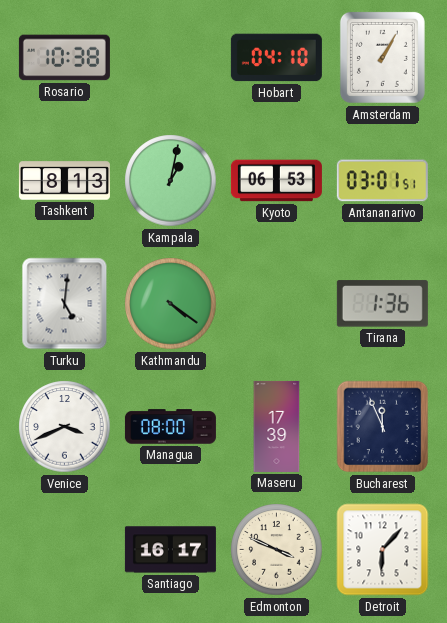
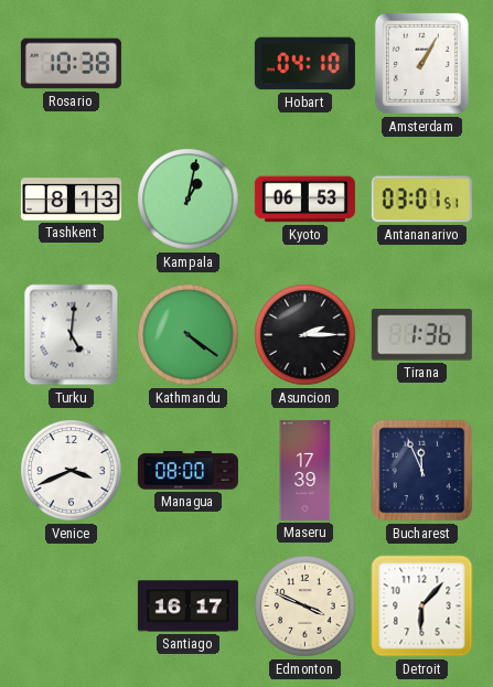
Asuncion: none -> 2:15 (306, 335)
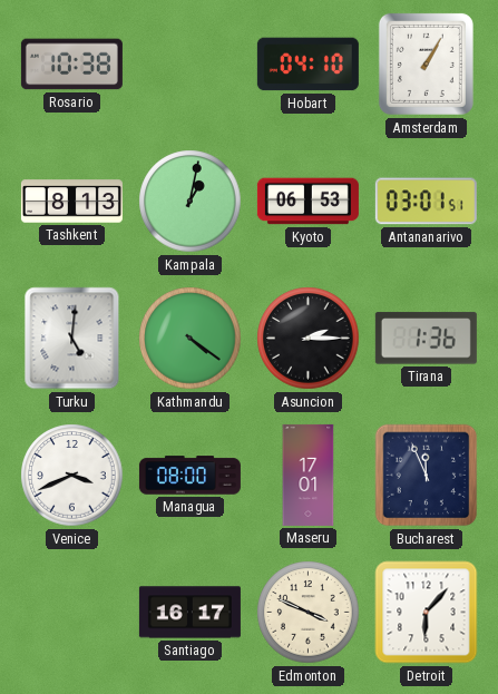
Maseru: 17:39 -> 17:01 (309, 475)
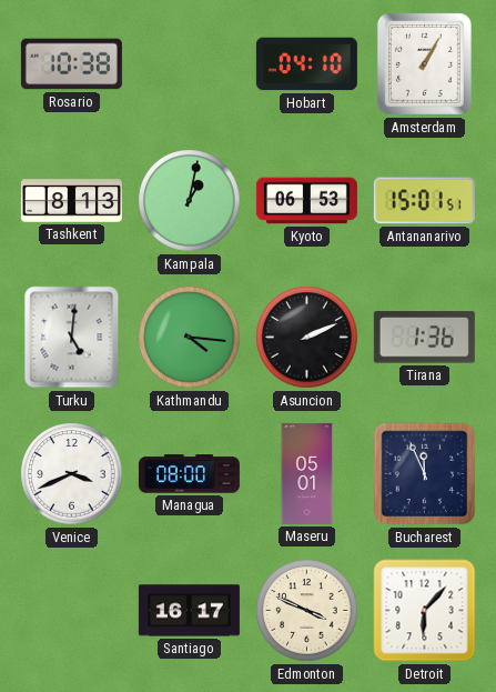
Antananarivo: 03:01 -> 15:01 (424, 201)
Kathmandu: 4:21 -> 4:16 (190, 338)
Asuncion: 2:15 -> 2:11 (307, 338)
Maseru: 17:01 -> 05:01 (307, 473)
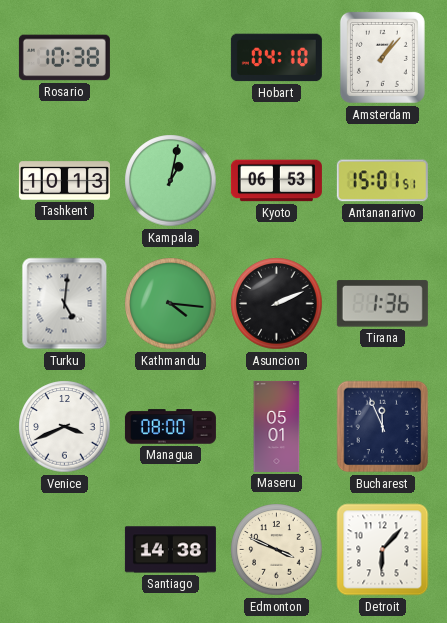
Amsterdam: 1:05 -> 1:07 (382, 57)
Tashkent: 8:13 -> 10:13 (64, 181)
Santiago: 16:17 -> 14:38 (170, 550)
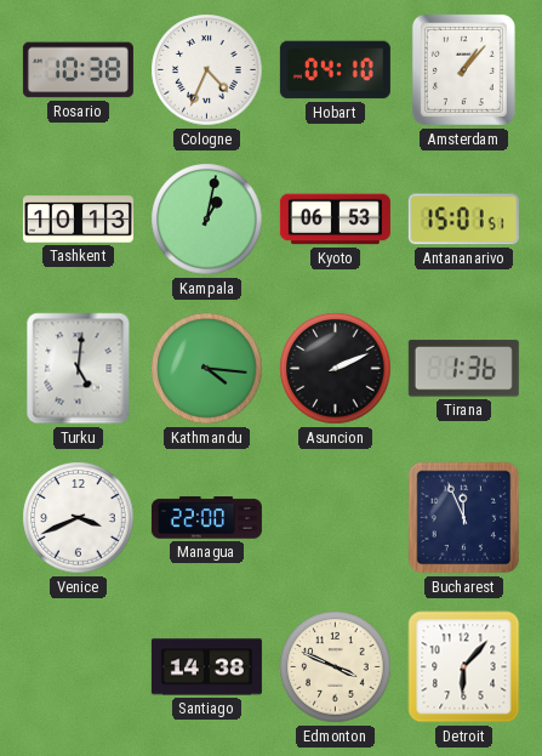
Cologne: none -> 4:34 (207, 70)
Managua: 08:00 -> 22:00 (206, 518)
Maseru: 05:01 -> none (277, 426)
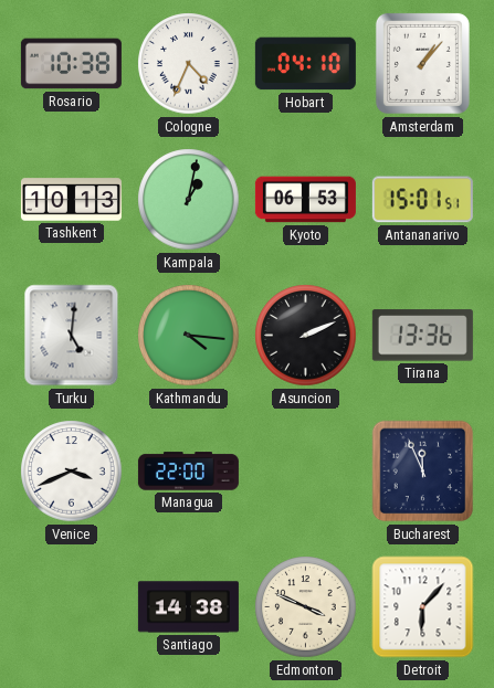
Tirana: 1:36 -> 13:36 (422, 336)
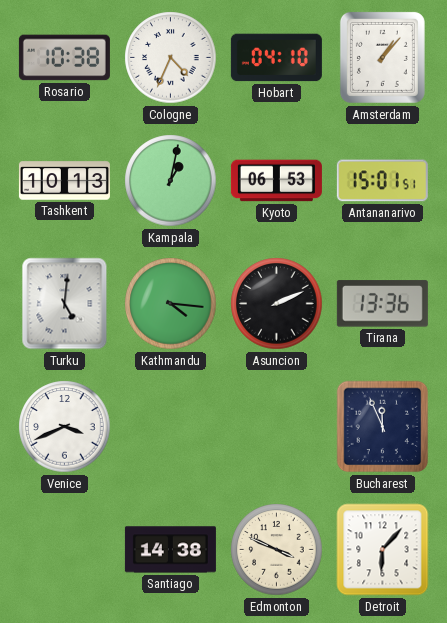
Managua: 22:00 -> none (188, 472)
